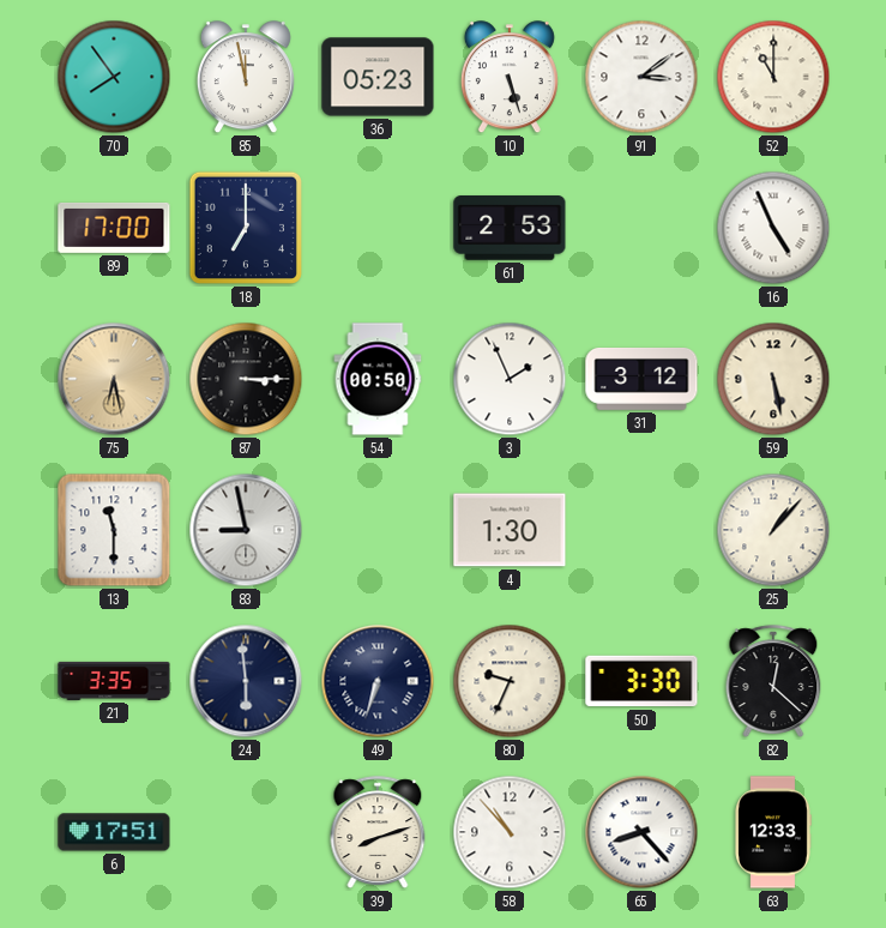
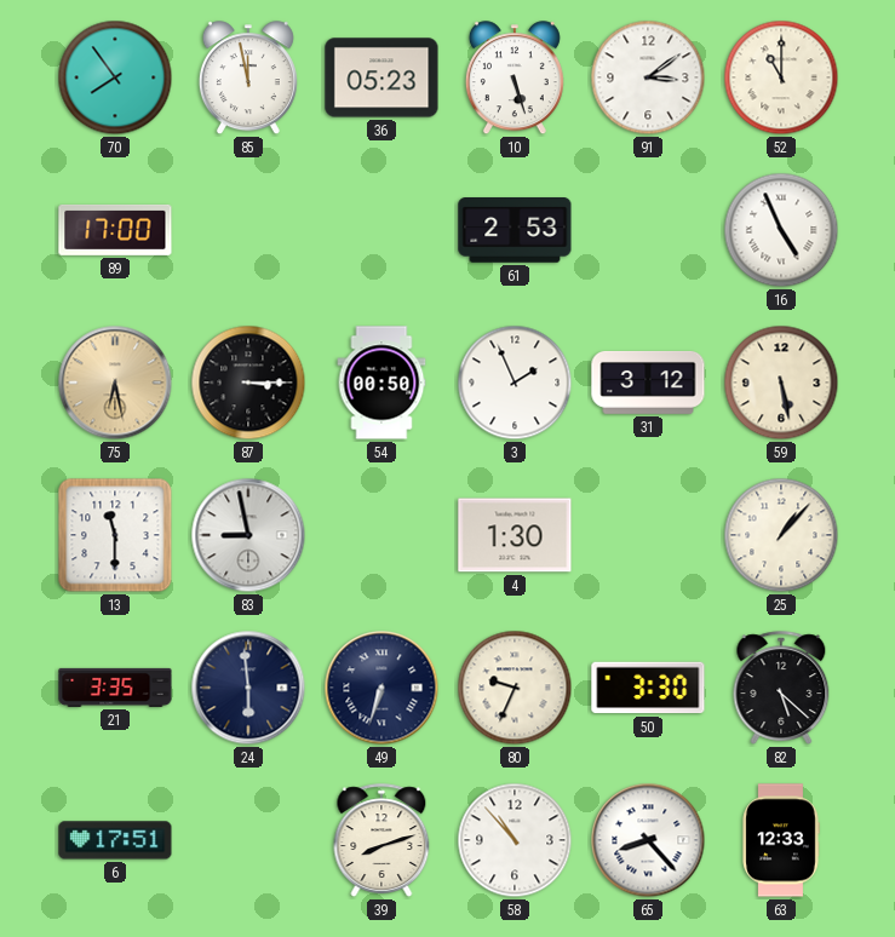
18: 7:00 -> none (246, 228)
82: 12:22 -> 5:22 (781, 688)
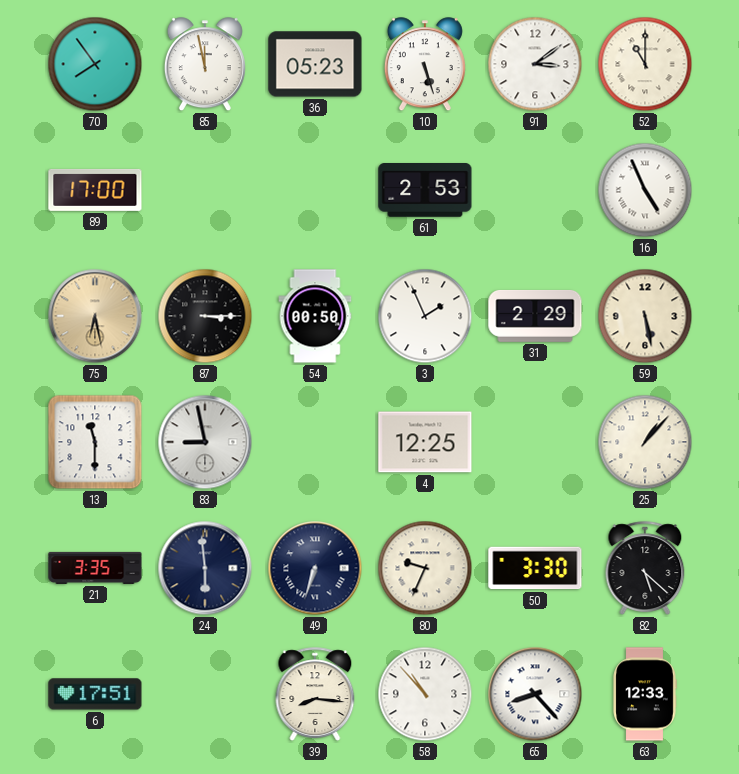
31: 3:12 -> 2:29 (535, 316)
4: 1:30 -> 12:25 (425, 442)
39: 8:12 -> 8:16 (315, 694)
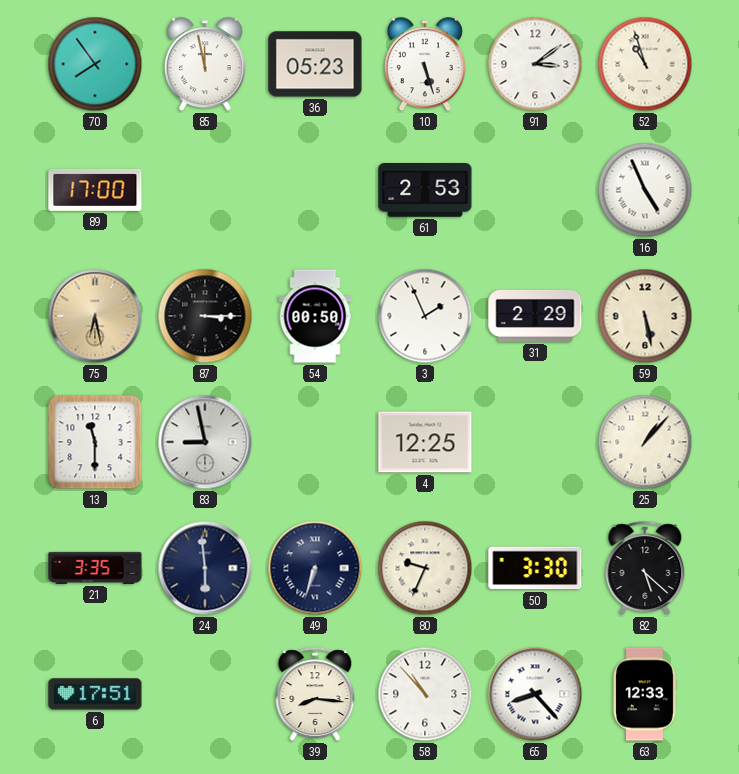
52: 11:00 -> 10:57 (645, 64)
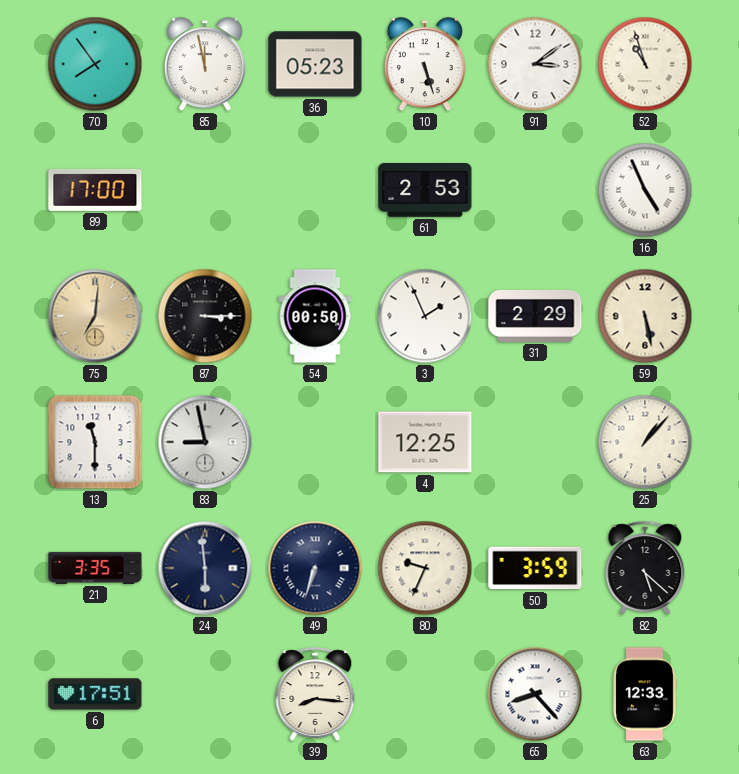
75: 6:28 -> 7:01 (95, 316)
50: 3:30 -> 3:59 (535, 568)
58: 10:53 -> none (425, 694)
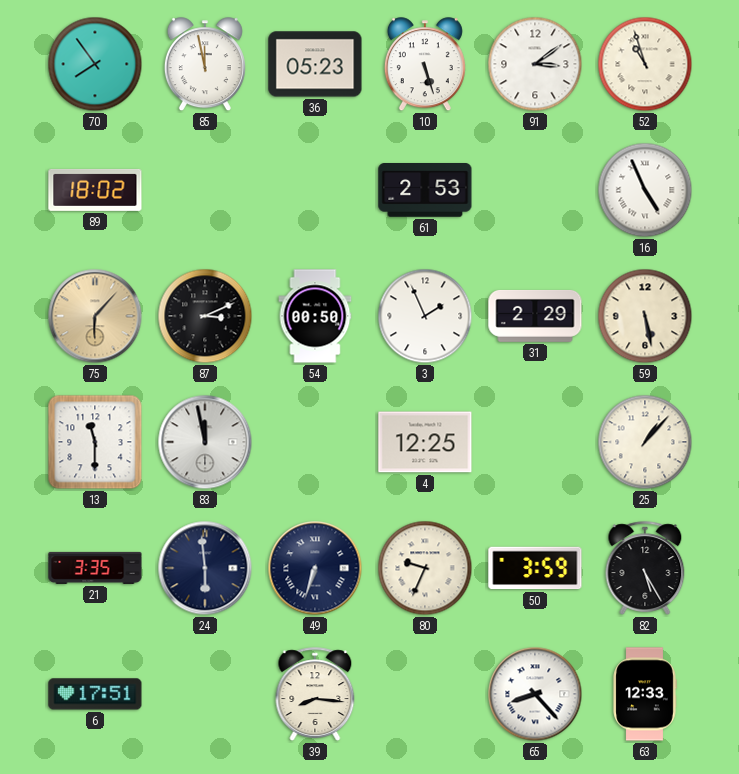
89: 17:00 -> 18:02 (95, 190)
75: 7:01 -> 6:07 (95, 316)
87: 3:15 -> 3:11 (205, 316)
83: 8:58 -> 11:58 (205, 442)
82: 5:22 -> 5:25 (645, 568)
